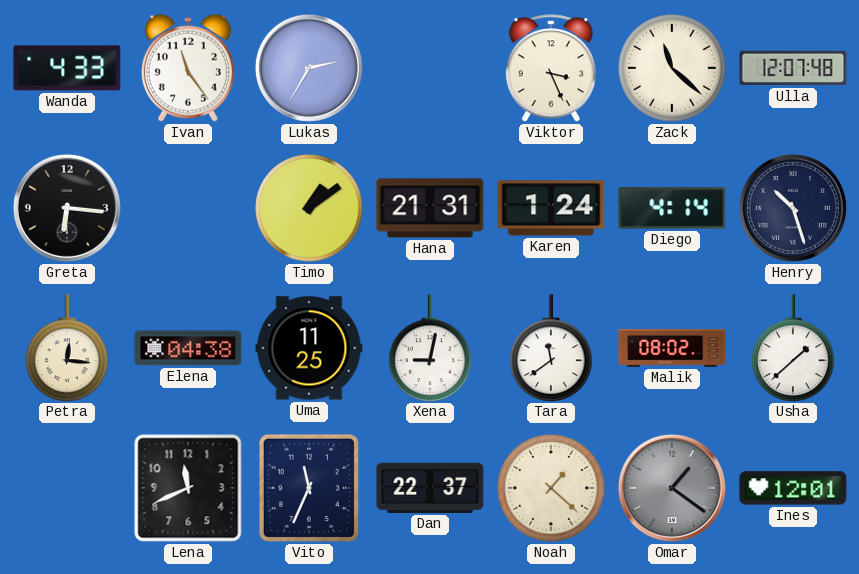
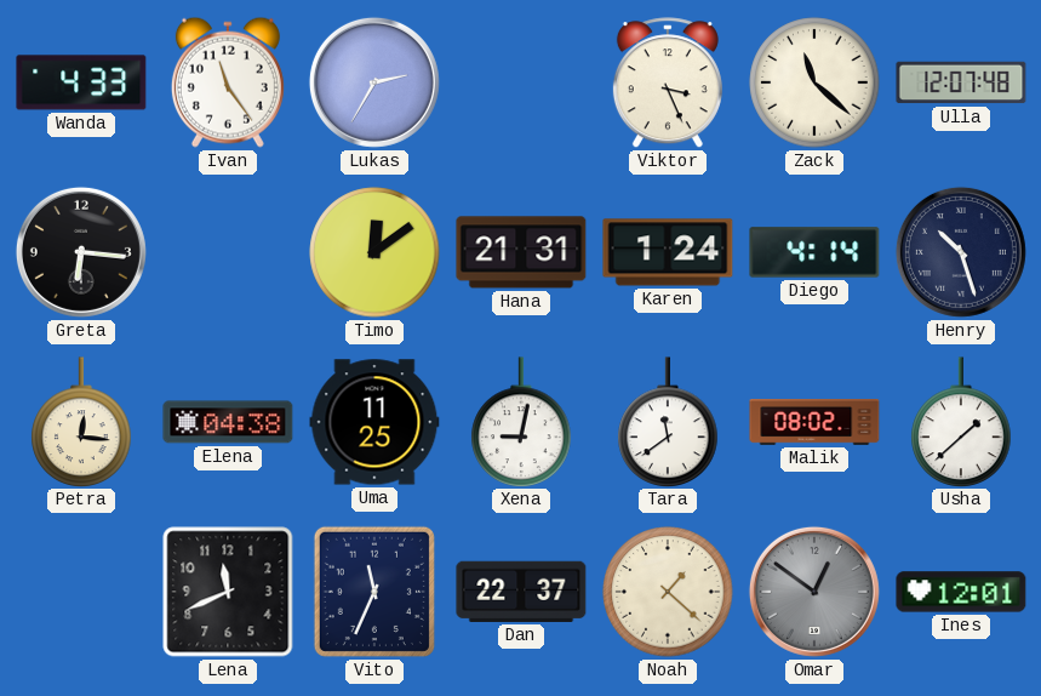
Timo: 1:09 -> 12:09 (374, 252)
Omar: 1:21 -> 12:51 (814, 592)
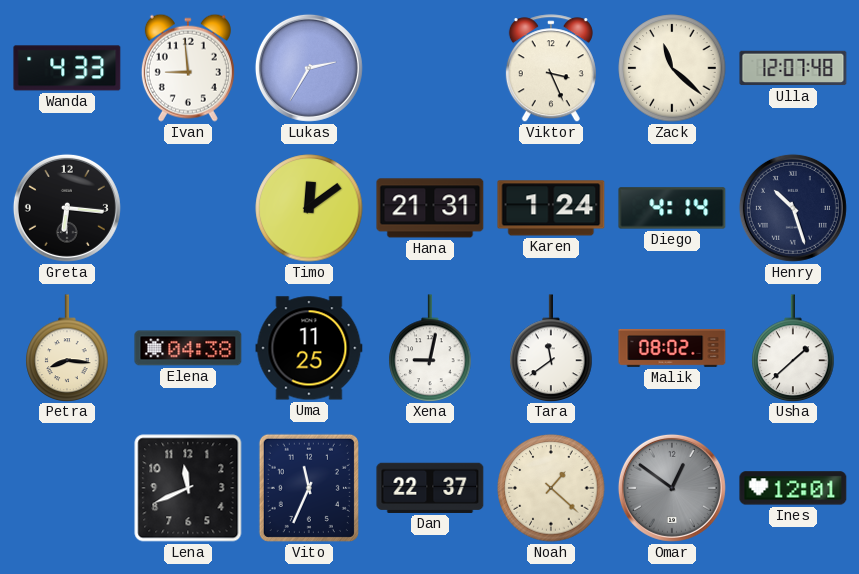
Ivan: 11:24 -> 8:59 (188, 68)
Petra: 12:16 -> 8:16 (67, 348)
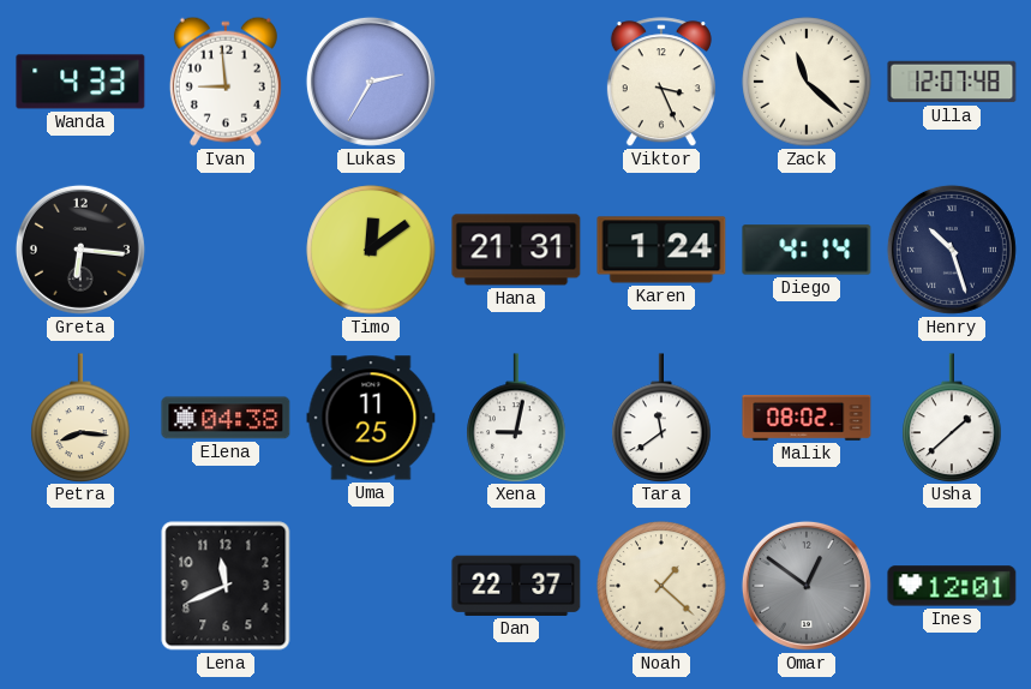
Vito: 11:34 -> none (309, 488)
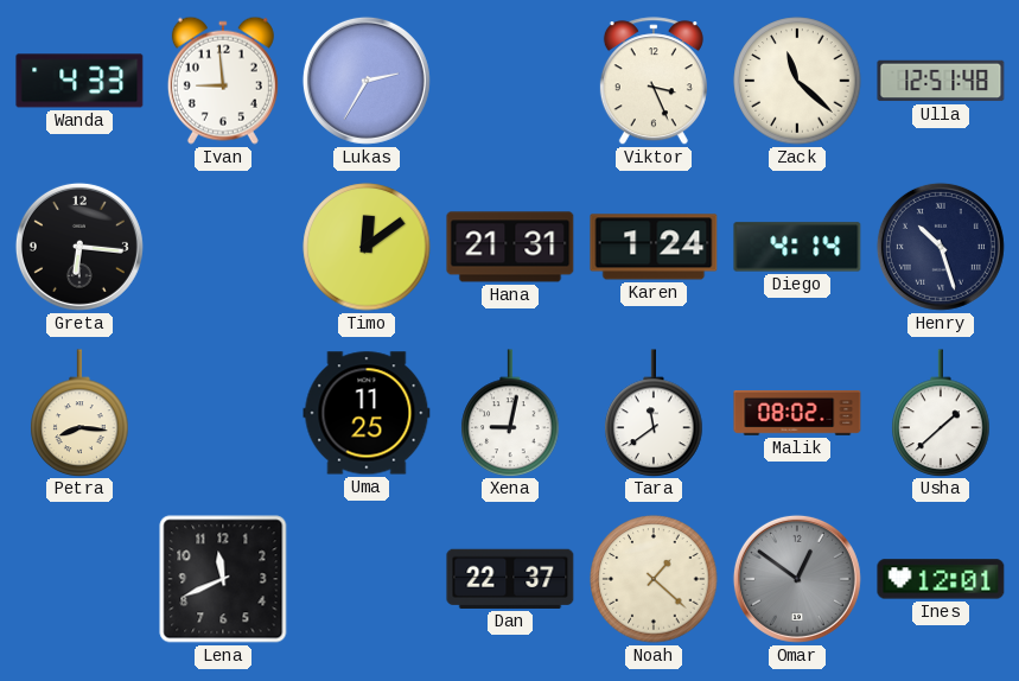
Ulla: 12:07 -> 12:51 (941, 81)
Elena: 04:38 -> none (226, 418)
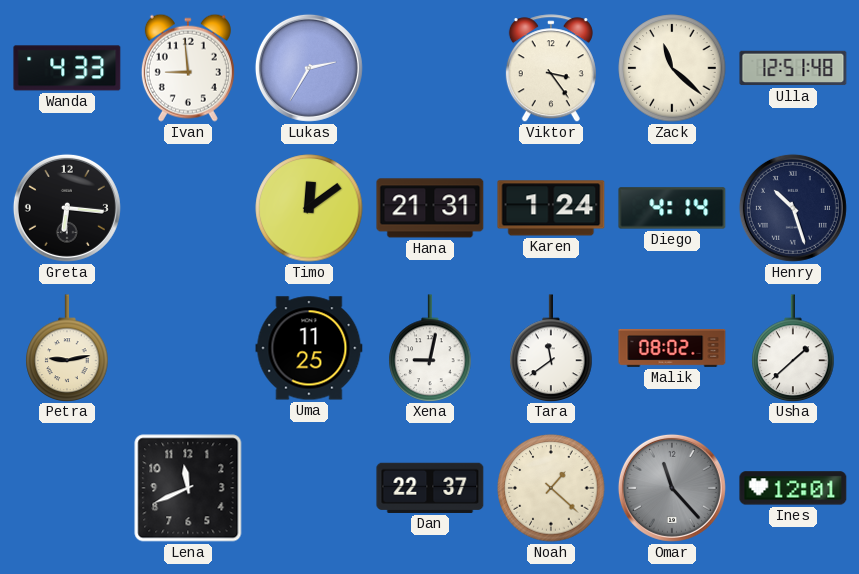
Viktor: 3:26 -> 3:24 (551, 69)
Petra: 8:16 -> 9:13 (67, 348)
Omar: 12:51 -> 11:23 (672, 488)
